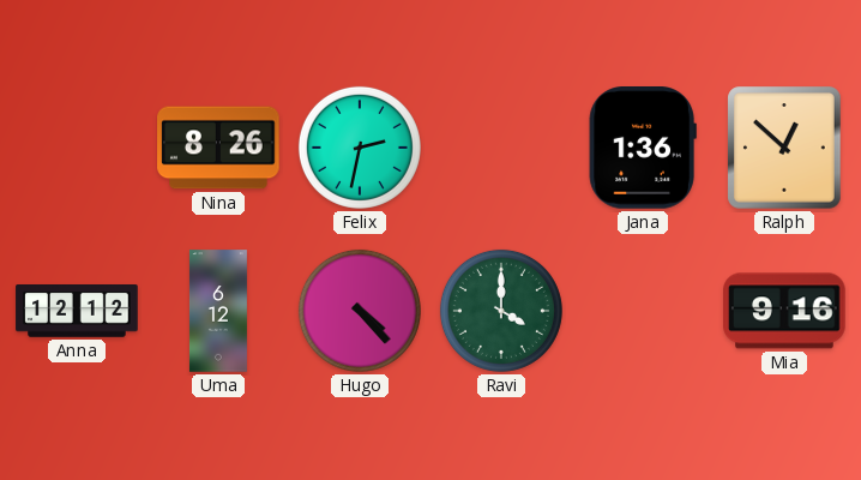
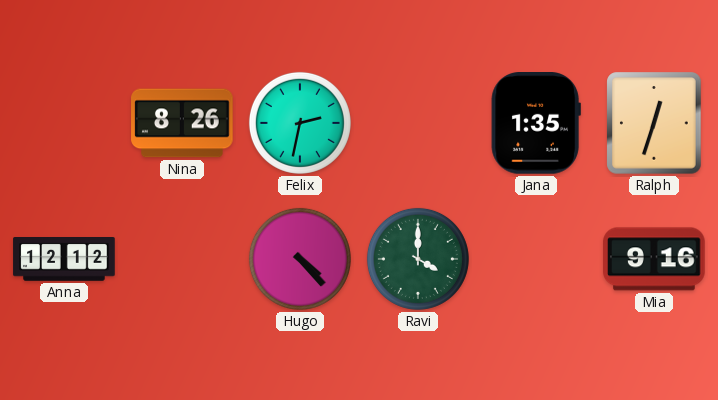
Jana: 1:36 -> 1:35 (536, 124)
Ralph: 12:52 -> 12:33 (654, 123)
Uma: 6:12 -> none (218, 311)
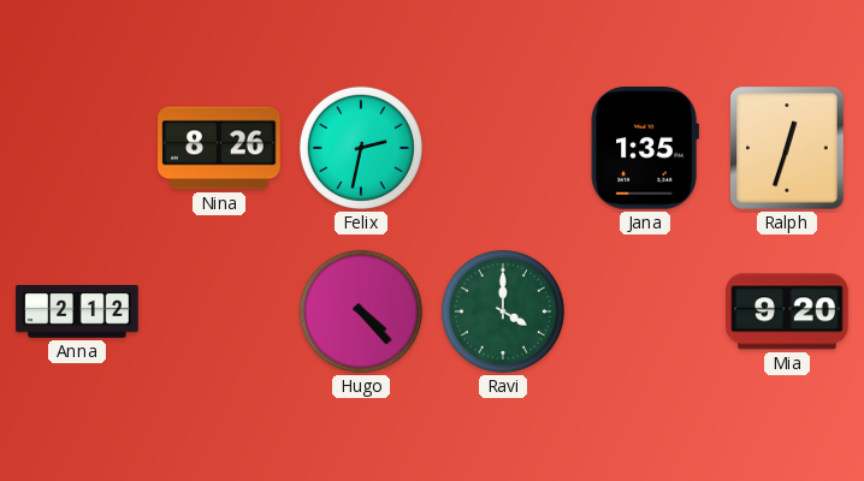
Anna: 12:12 -> 2:12 (77, 313)
Mia: 9:16 -> 9:20 (787, 311)
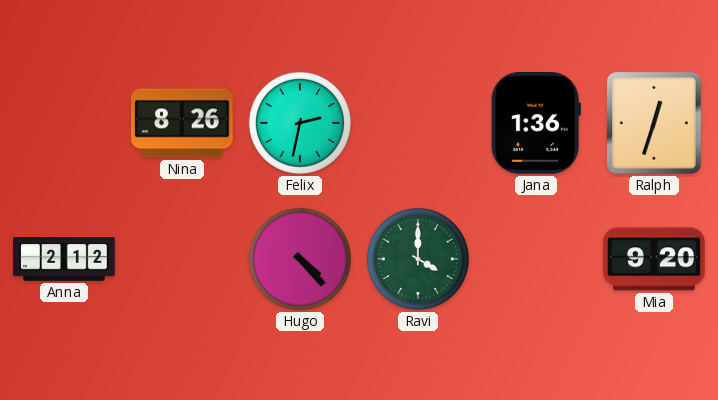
Jana: 1:35 -> 1:36 (536, 124)
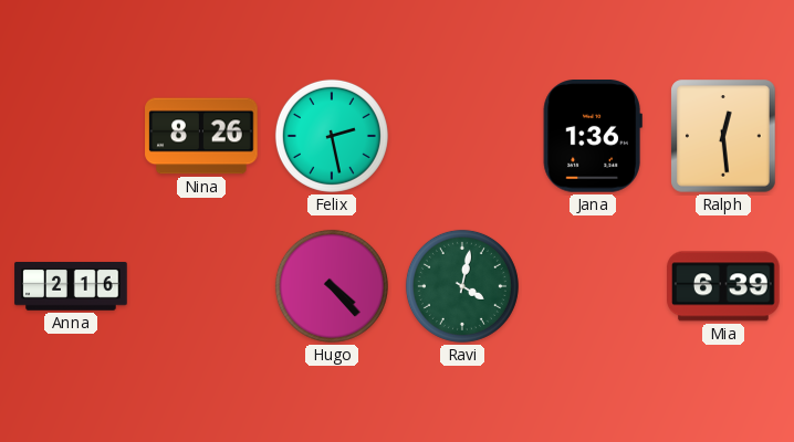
Felix: 2:32 -> 2:28 (332, 136)
Ralph: 12:33 -> 12:29 (723, 136)
Anna: 2:12 -> 2:16 (71, 287)
Ravi: 4:00 -> 4:02 (462, 286)
Mia: 9:20 -> 6:39 (723, 286)
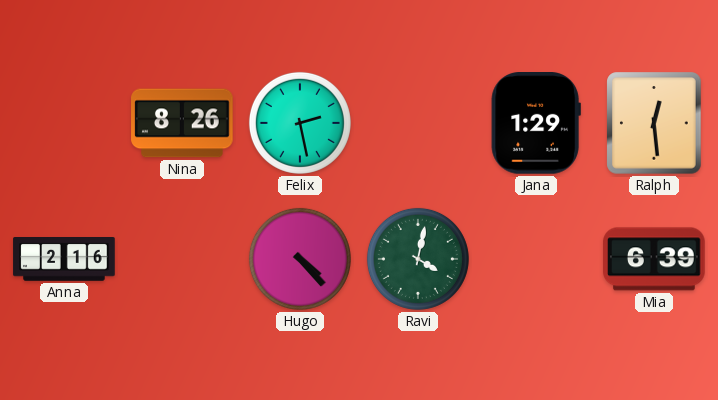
Jana: 1:36 -> 1:29 (536, 124)
